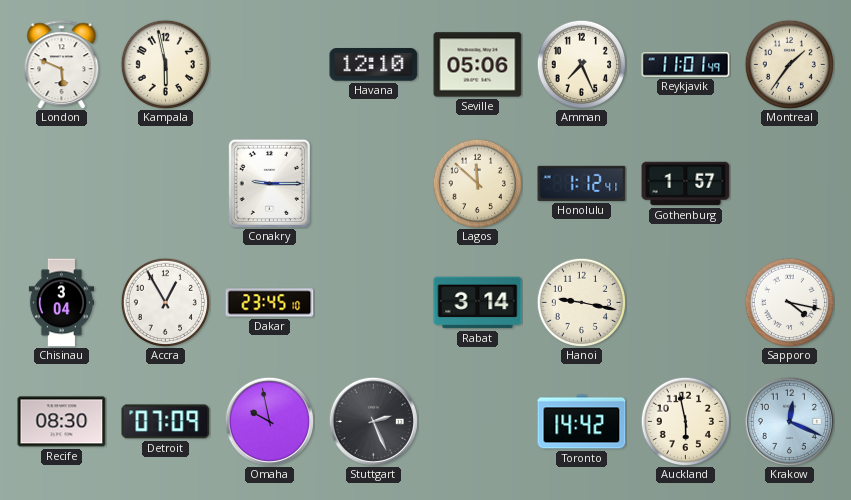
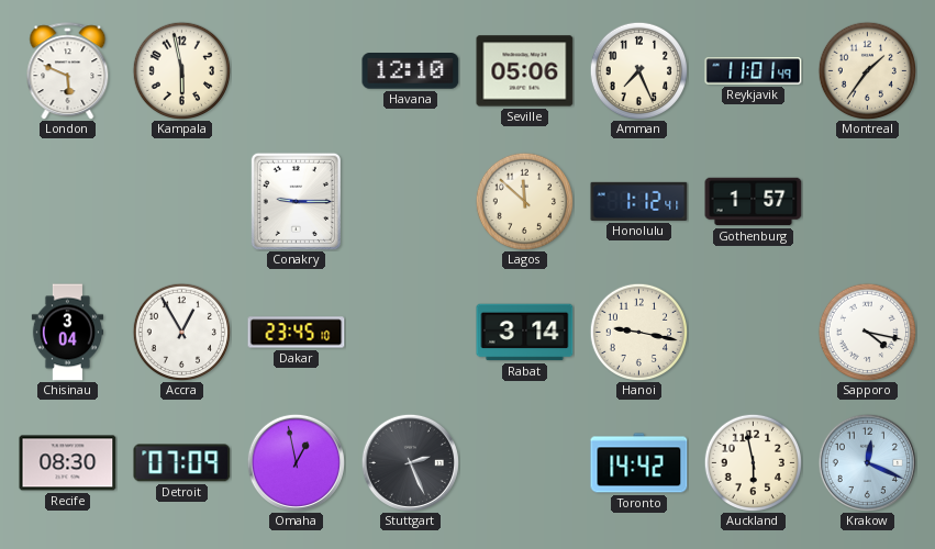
Omaha: 9:58 -> 12:58 (296, 462)
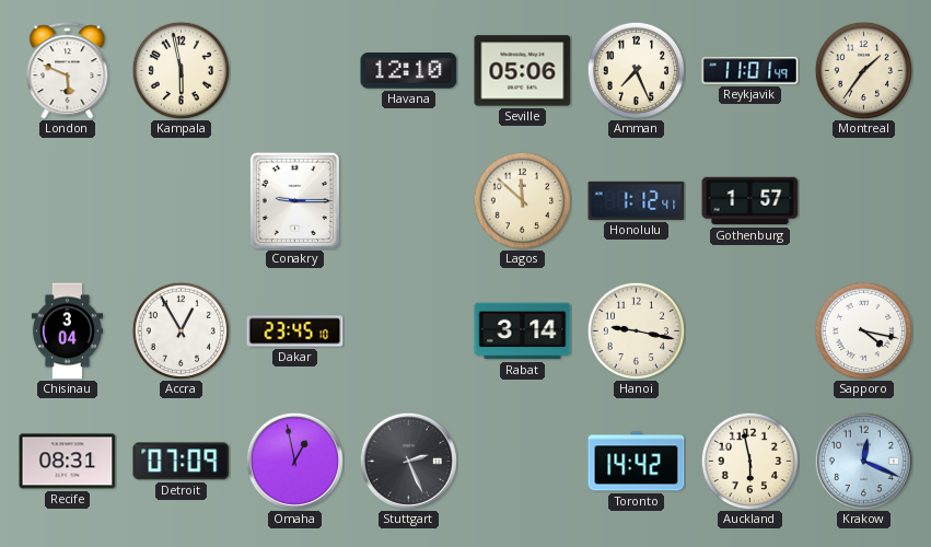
Recife: 08:30 -> 08:31 (68, 462)
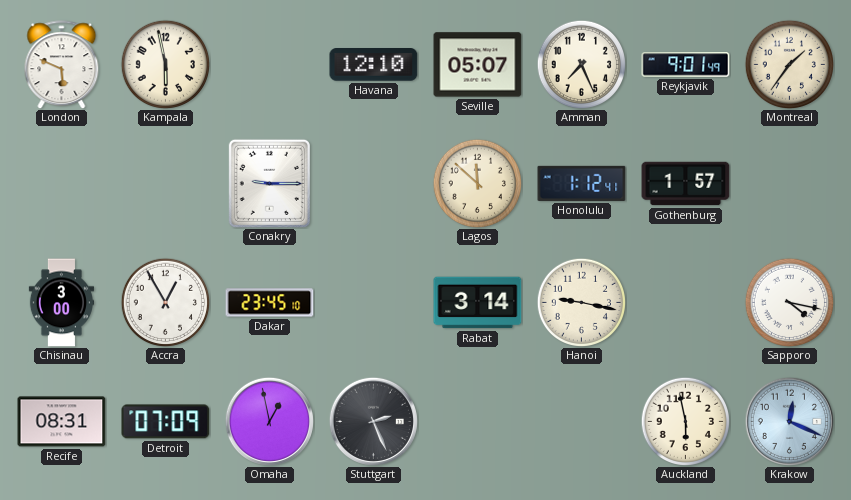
Seville: 05:06 -> 05:07 (478, 65)
Reykjavik: 11:01 -> 9:01 (686, 65)
Chisinau: 3:04 -> 3:00 (61, 303)
Toronto: 14:42 -> none (637, 462)
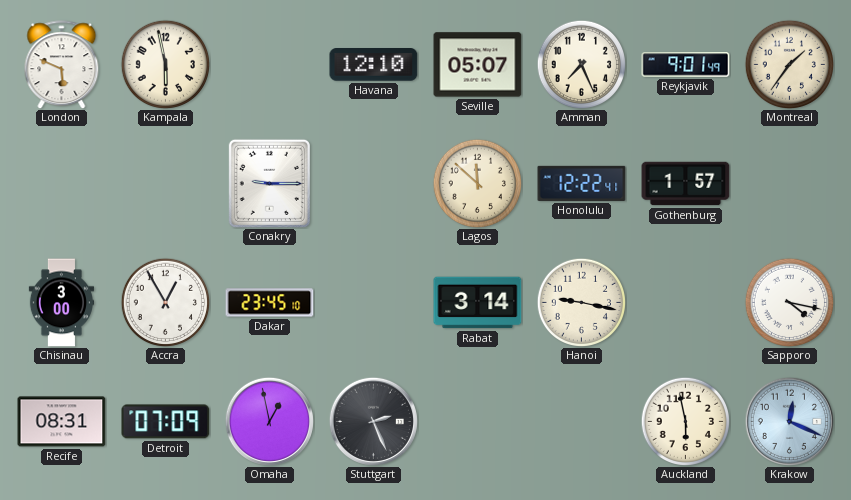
Honolulu: 1:12 -> 12:22 (582, 183)
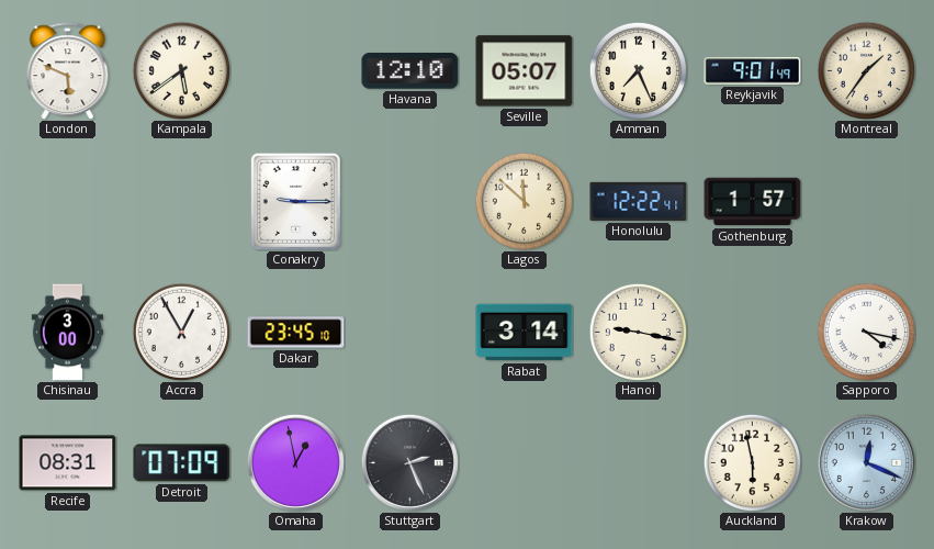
Kampala: 5:58 -> 5:39 (181, 70)
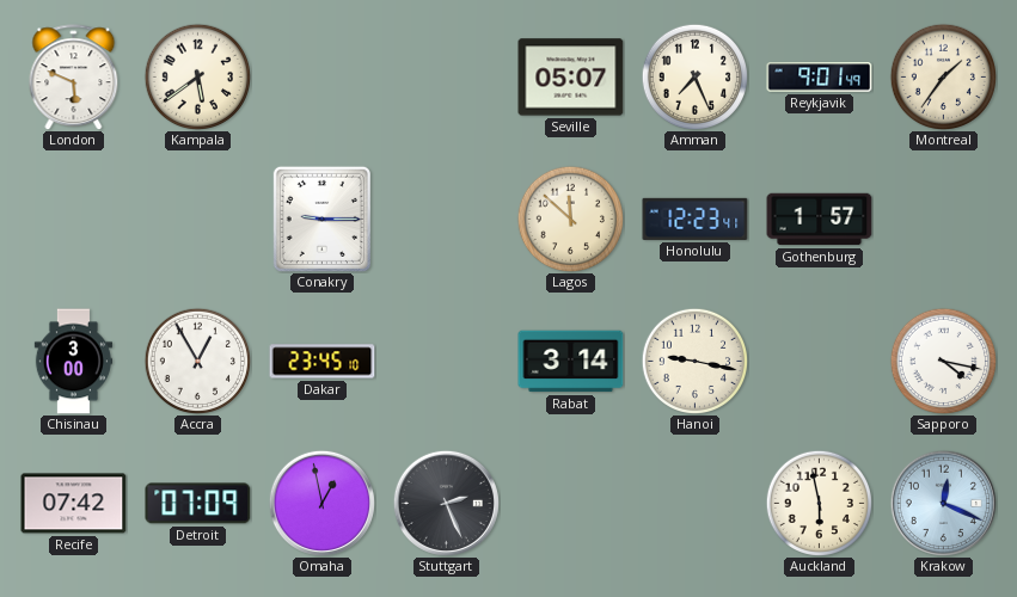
Havana: 12:10 -> none (410, 71)
Honolulu: 12:22 -> 12:23 (696, 219)
Recife: 08:31 -> 07:42 (74, 504)
